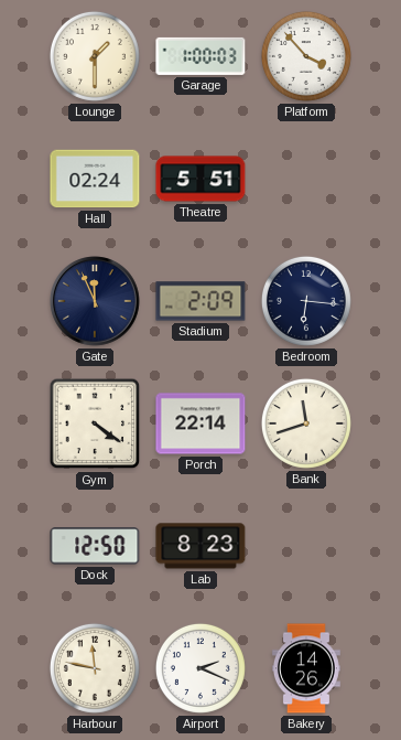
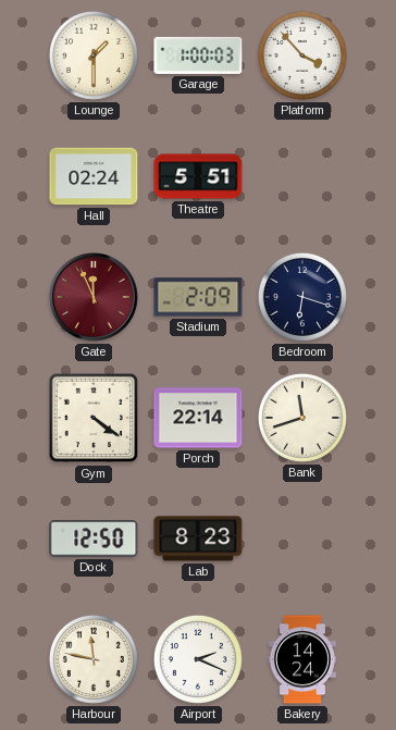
Gate dial: navy -> burgundy (94, 297)
Bedroom: 6:16 -> 6:18 (302, 297)
Bakery: 14:26 -> 14:24 (302, 659)
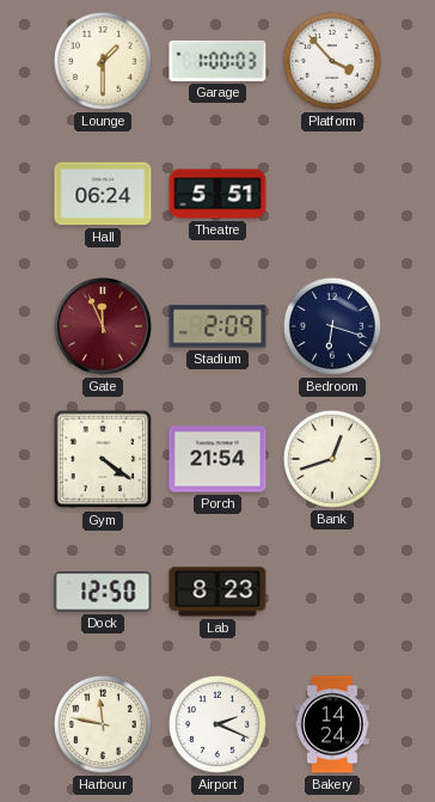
Hall: 02:24 -> 06:24 (103, 194)
Porch: 22:14 -> 21:54 (217, 459)
Bank: 11:42 -> 12:42 (332, 459)
